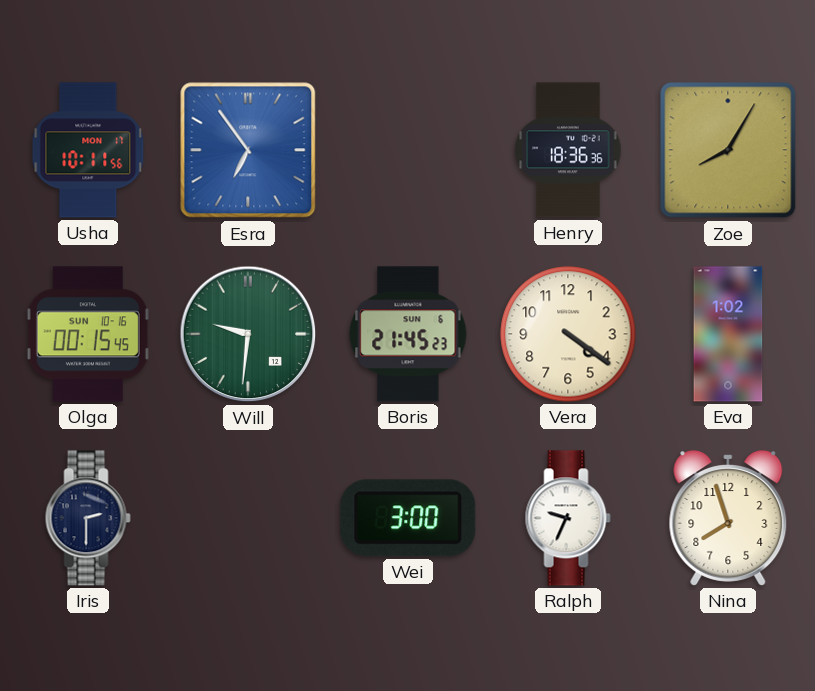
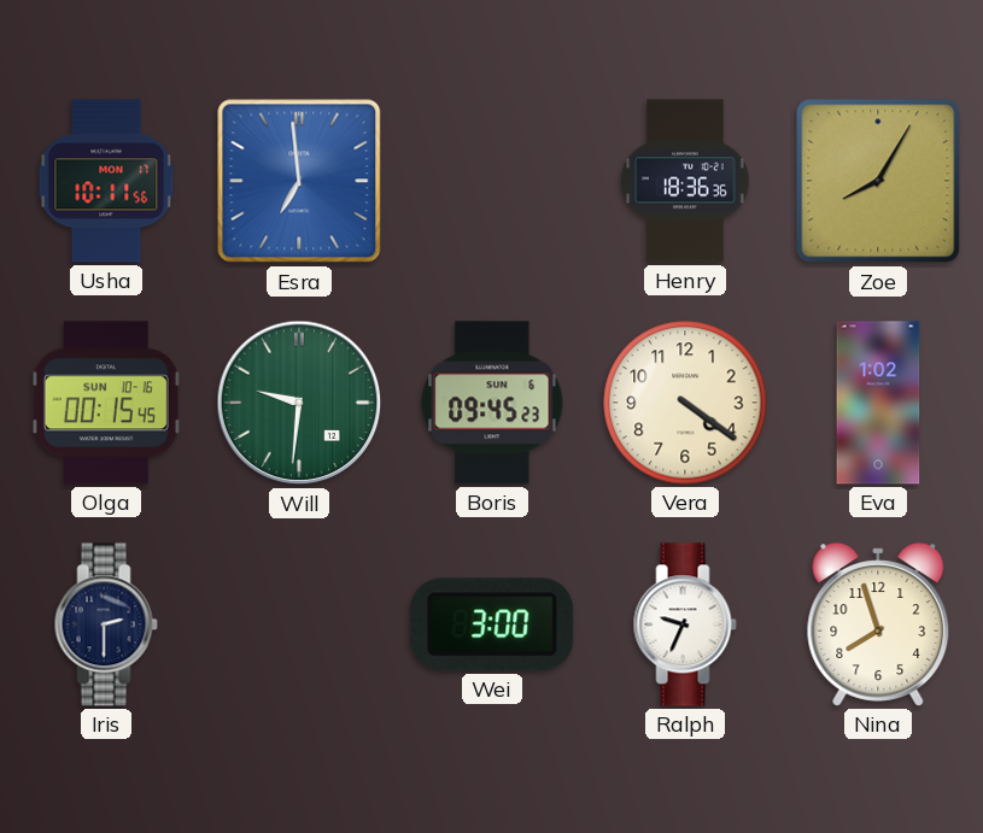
Esra: 6:54 -> 6:59 (299, 181)
Boris: 21:45 -> 09:45 (492, 403)
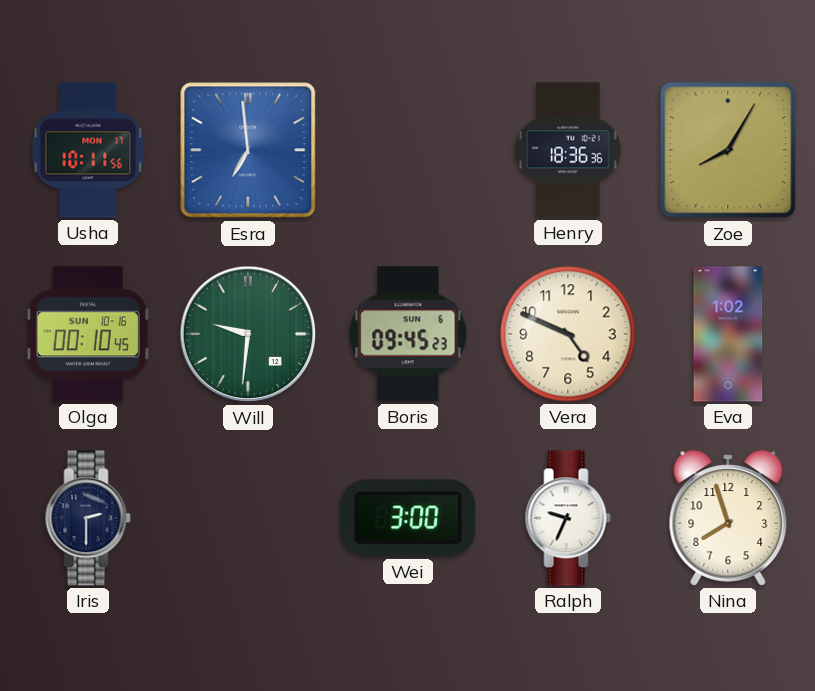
Olga: 00:15 -> 00:10 (88, 334)
Vera: 4:21 -> 4:49 (568, 334)
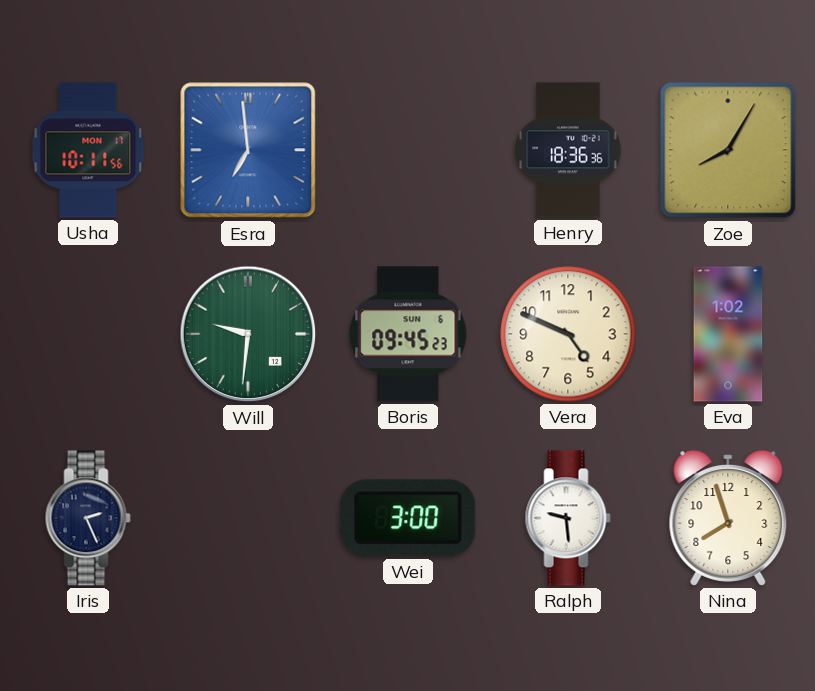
Olga: 00:10 -> none (88, 334)
Iris: 2:30 -> 2:26 (88, 518)
Ralph: 9:34 -> 9:29 (568, 518)
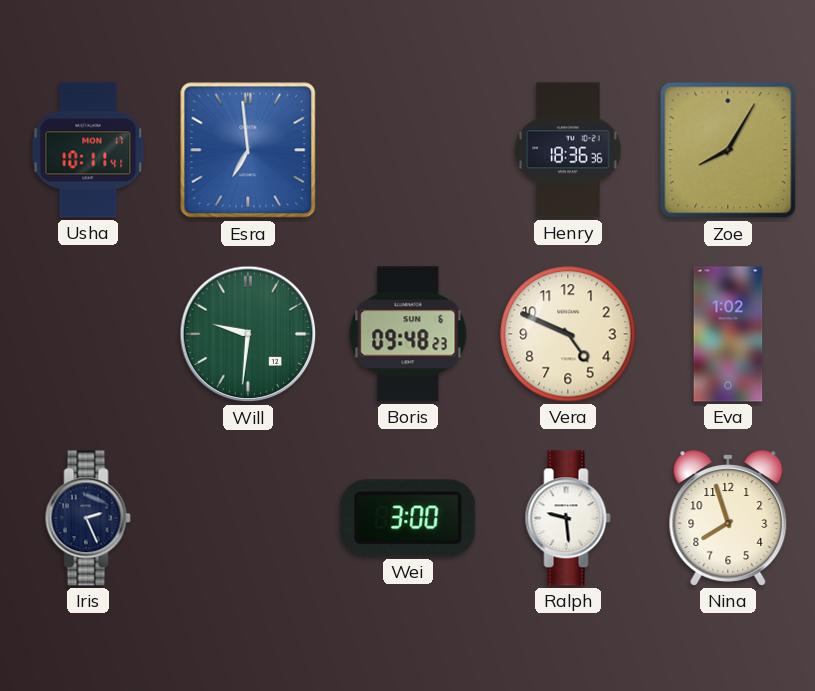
Usha: 10:11:56 -> 10:11:41 (88, 150)
Boris: 09:45 -> 09:48 (408, 334)
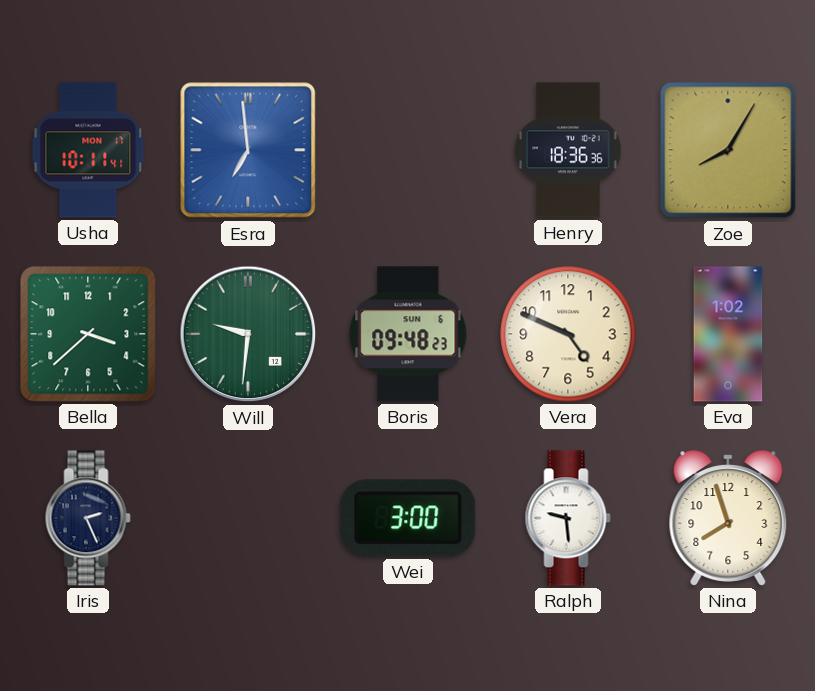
Bella: none -> 3:38 (88, 334)
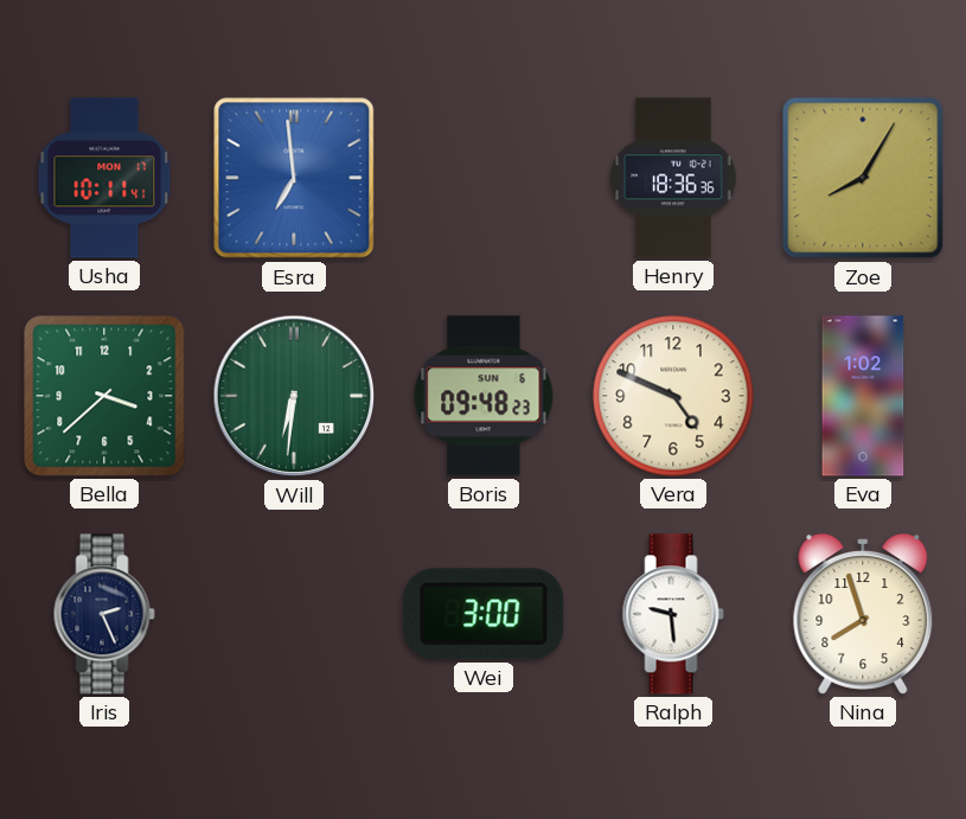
Will: 9:31 -> 6:31 (294, 396)
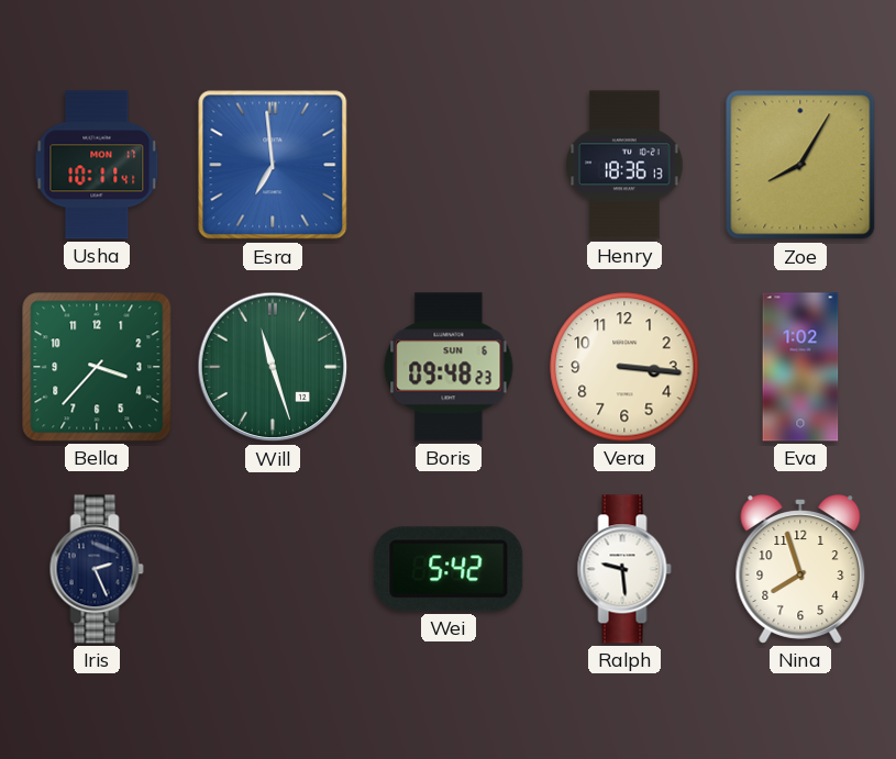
Henry: 18:36:36 -> 18:36:13 (624, 165)
Bella: 3:38 -> 3:37 (97, 367)
Will: 6:31 -> 11:27 (273, 367)
Vera: 4:49 -> 3:16 (624, 367)
Wei: 3:00 -> 5:42 (449, 569)
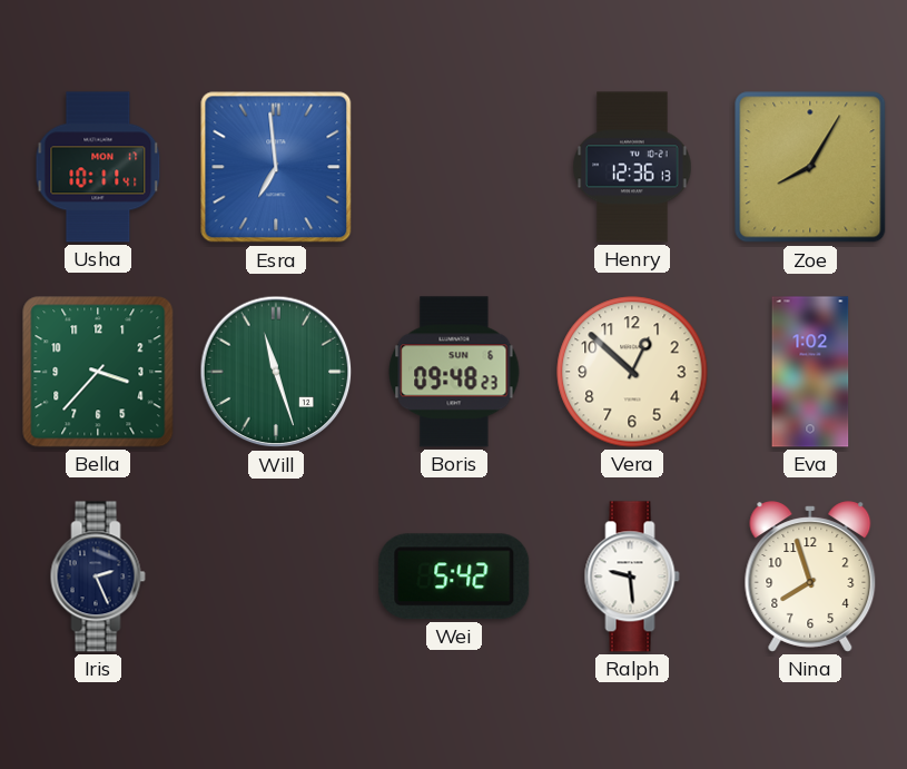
Henry: 18:36 -> 12:36 (632, 167)
Vera: 3:16 -> 12:52 (632, 372)
